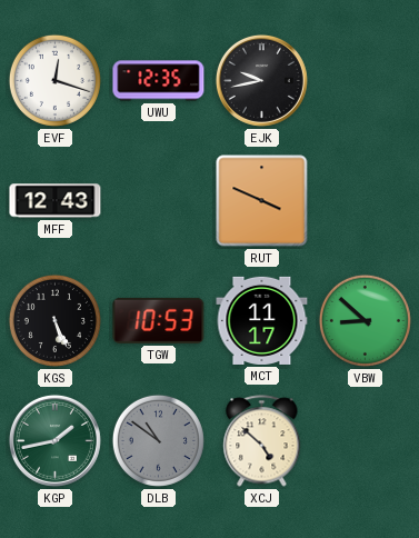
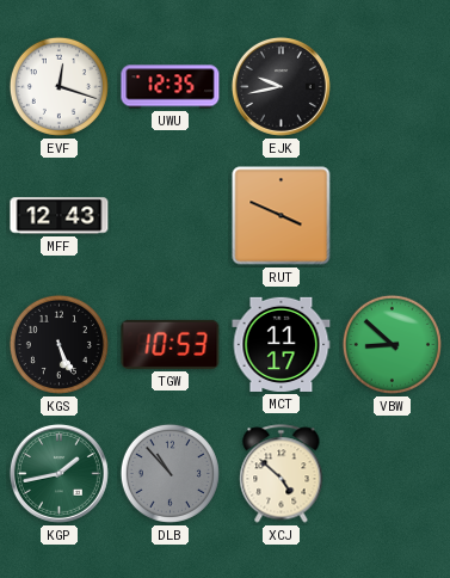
DLB: 10:51 -> 10:53 (169, 473)
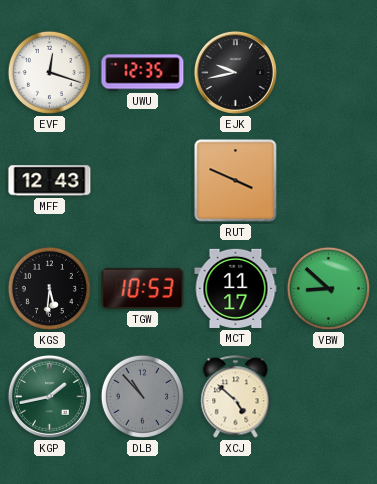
KGS: 5:26 -> 5:31 (49, 288)
